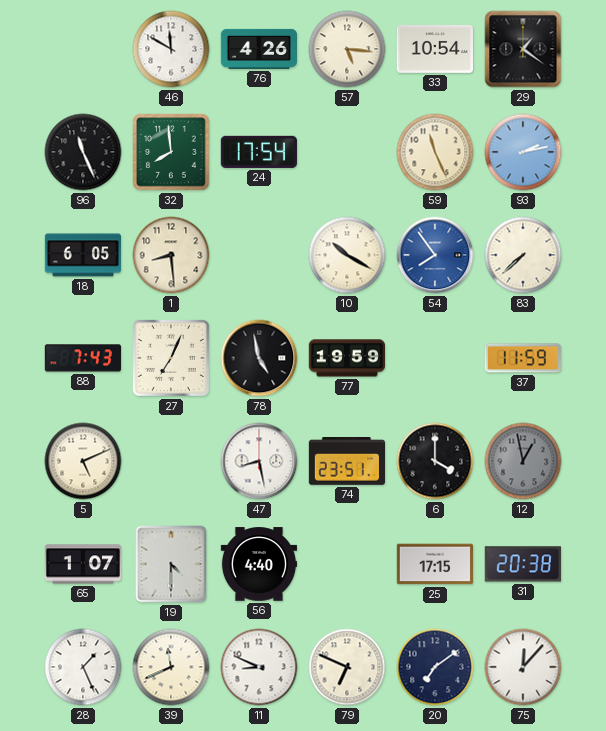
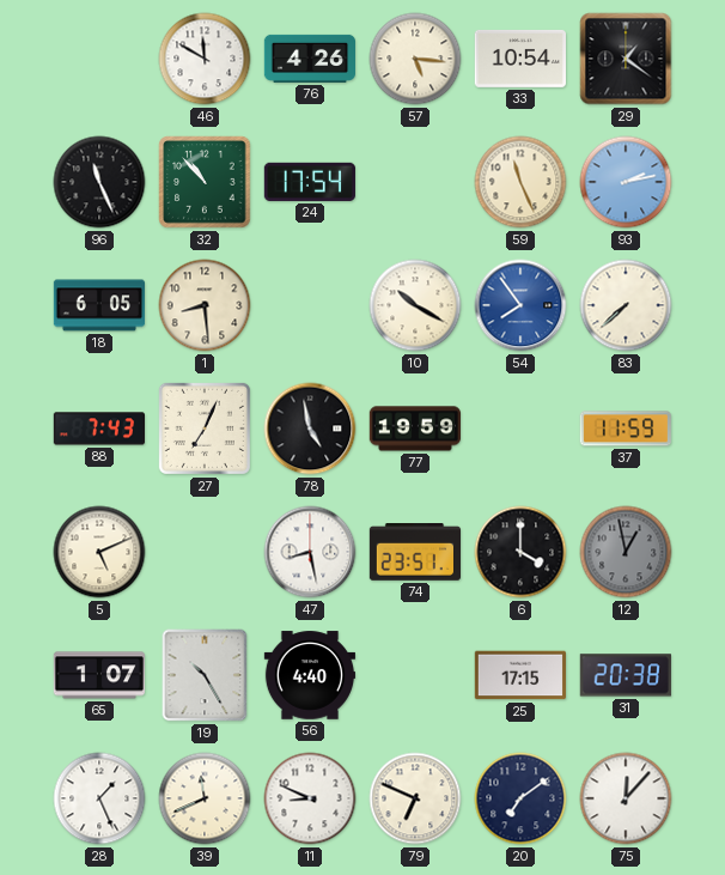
32: 7:59 -> 10:53 (205, 182)
19: 4:30 -> 10:25 (205, 675)
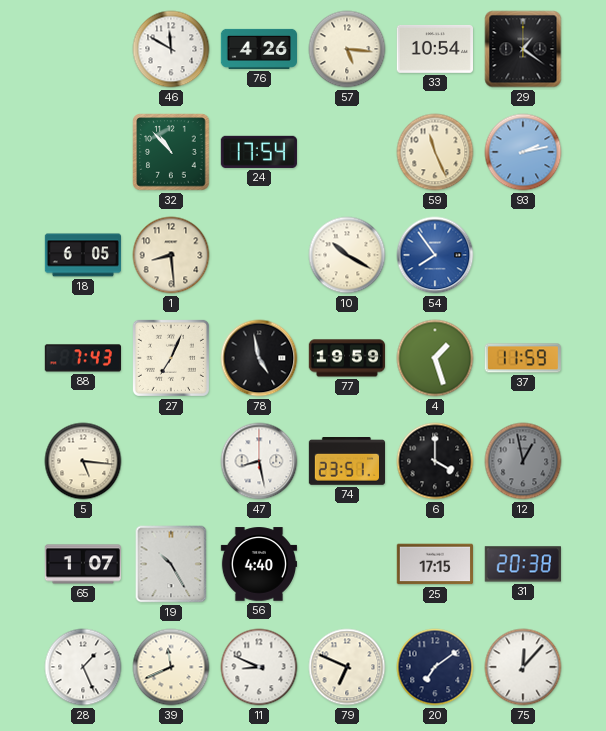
96: 11:26 -> none (99, 182)
83: 7:38 -> none (626, 305)
4: none -> 1:27 (435, 358)
5: 5:11 -> 5:16 (83, 461)
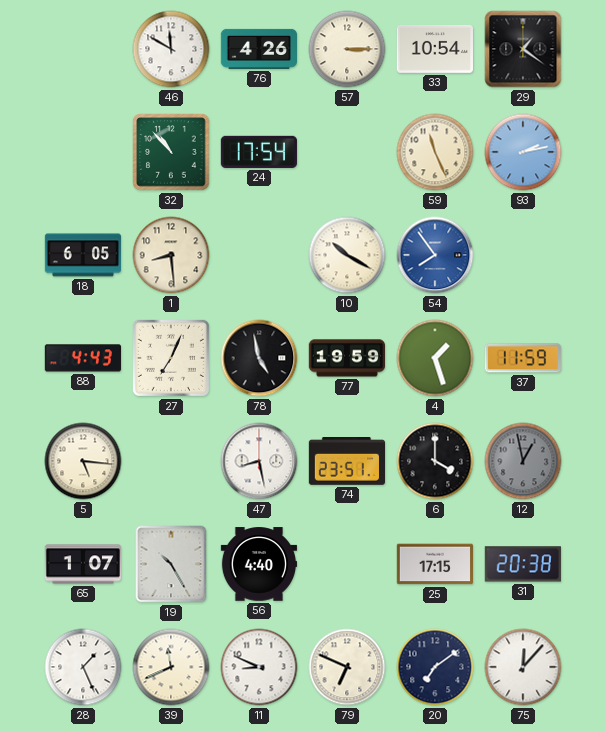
57: 5:16 -> 3:15 (347, 49)
88: 7:43 -> 4:43 (82, 358)
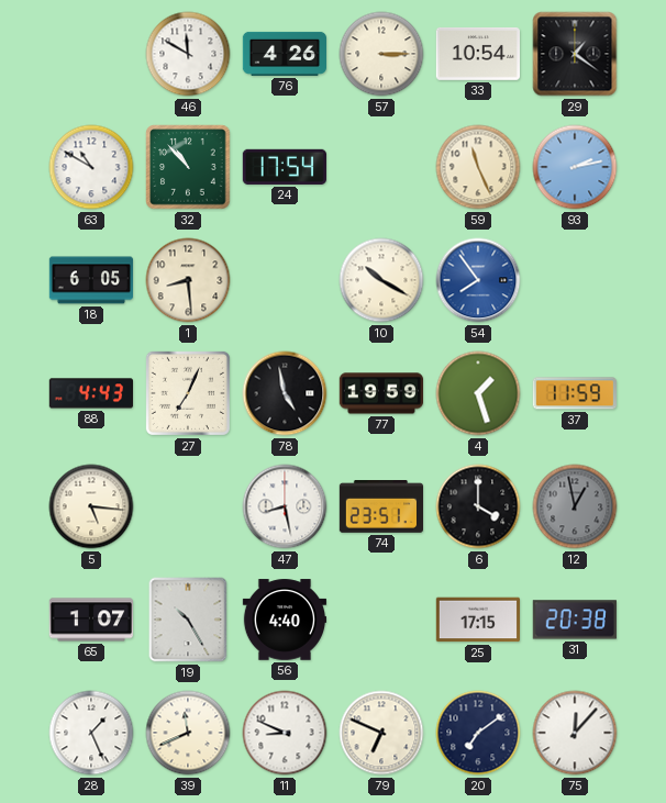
63: none -> 10:50 (91, 167)
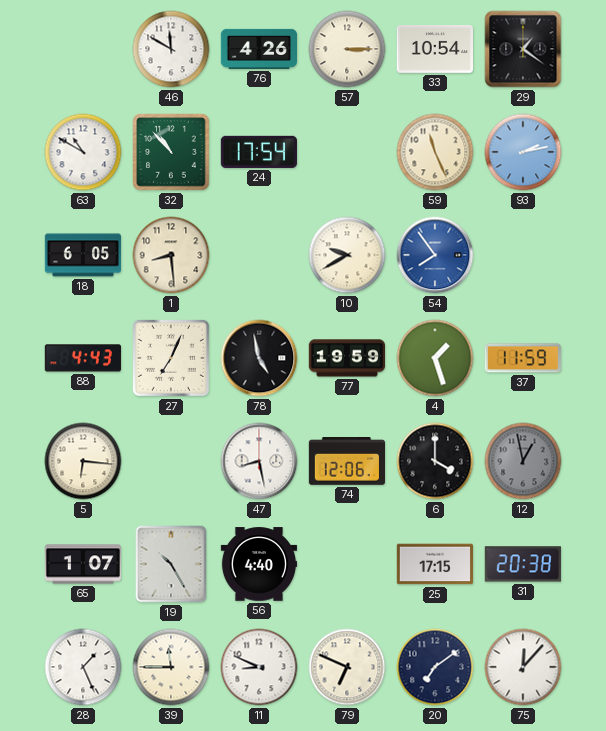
10: 10:20 -> 9:40 (347, 255)
5: 5:16 -> 6:16 (83, 461)
74: 23:51 -> 12:06 (346, 462)
39: 11:41 -> 11:45 (171, 667)
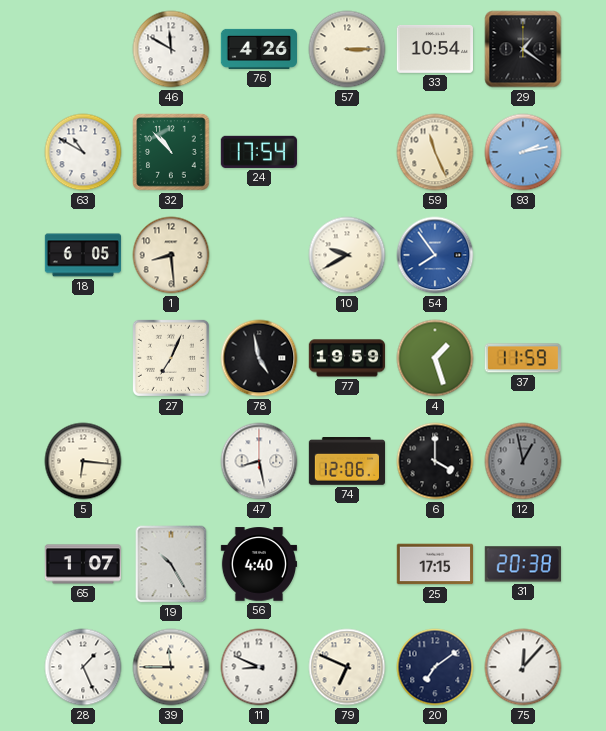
88: 4:43 -> none (82, 358)
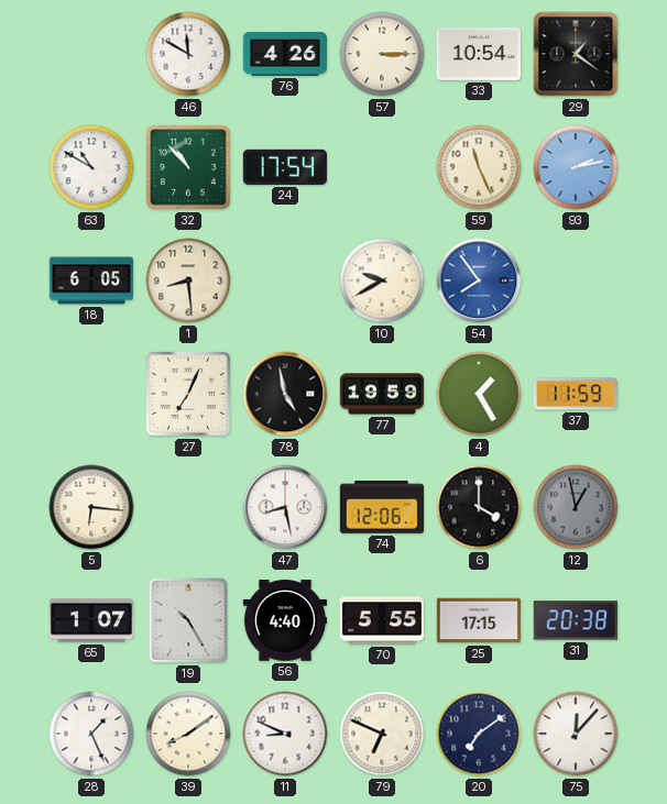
4: 1:27 -> 1:25 (479, 394)
70: none -> 5:55 (382, 620)
39: 11:45 -> 8:09 (188, 734)
